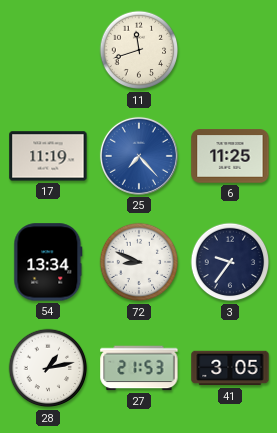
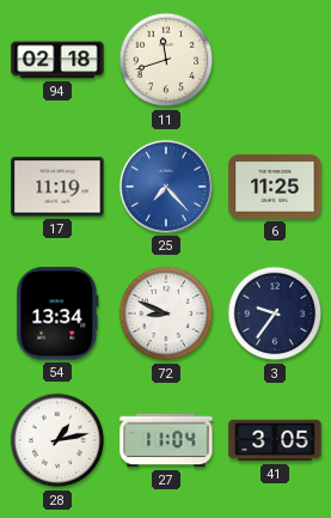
94: none -> 02:18 (57, 60)
27: 21:53 -> 11:04 (166, 440)
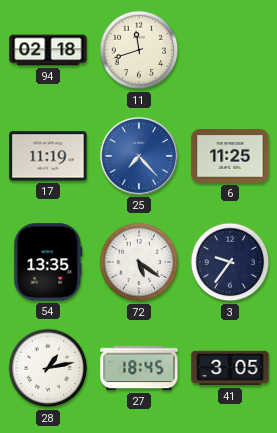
54: 13:34 -> 13:35 (48, 262)
72: 8:49 -> 5:21 (139, 262)
27: 11:04 -> 18:45 (139, 368)
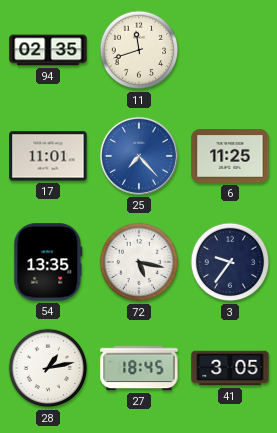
94: 02:18 -> 02:35 (48, 50)
17: 11:19 -> 11:01 (48, 156)
72: 5:21 -> 5:17 (139, 262)
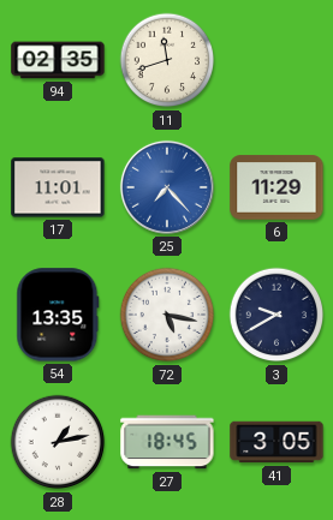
6: 11:25 -> 11:29 (276, 187)
3: 9:36 -> 9:40 (276, 315)
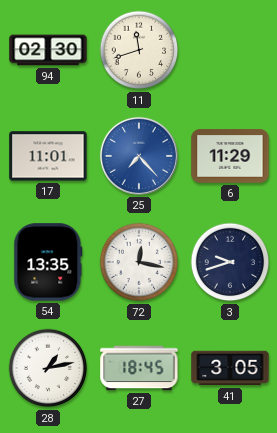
94: 02:35 -> 02:30 (48, 50)
72: 5:17 -> 12:17 (139, 262)
3: 9:40 -> 9:42 (230, 262)
